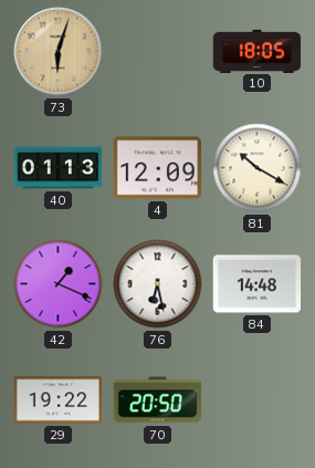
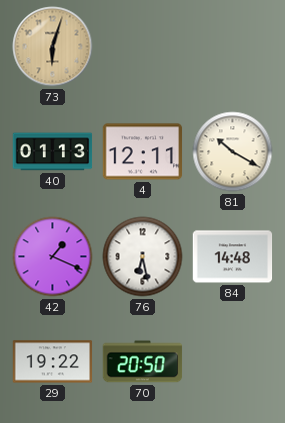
10: 18:05 -> none (258, 51)
4: 12:09 -> 12:11 (143, 152)
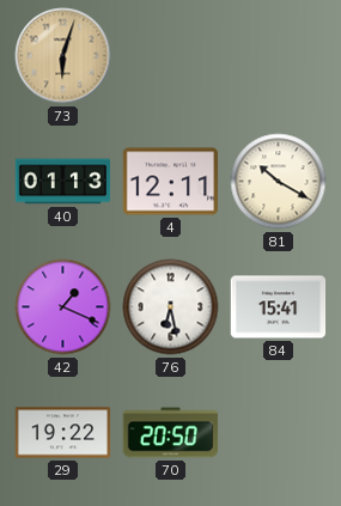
84: 14:48 -> 15:41 (279, 307)
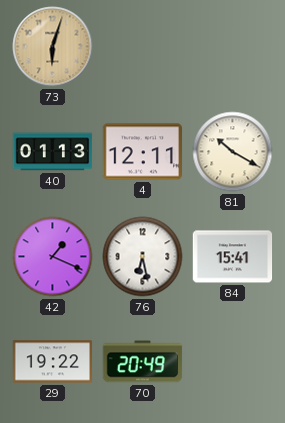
70: 20:50 -> 20:49 (143, 362)
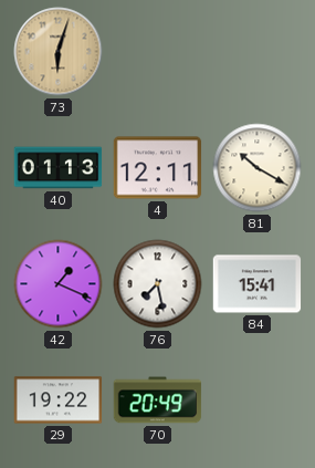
76: 6:28 -> 7:28 (158, 284)
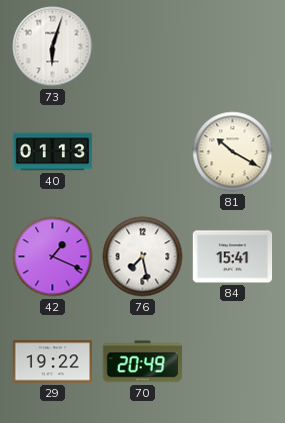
73 dial: champagne -> white (53, 47)
4: 12:11 -> none (158, 168)
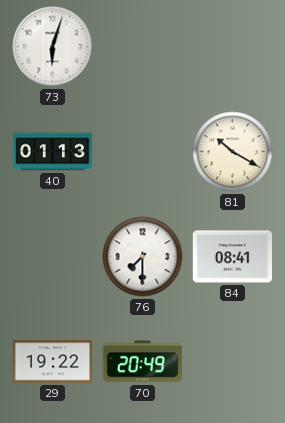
42: 1:19 -> none (53, 257)
76: 7:28 -> 7:30 (143, 257)
84: 15:41 -> 08:41 (233, 257)
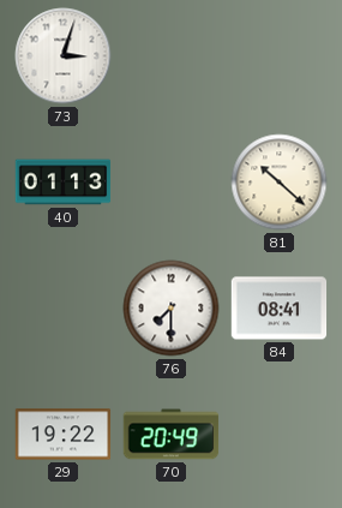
73: 6:03 -> 3:03 (64, 56)
81: 10:20 -> 10:22 (280, 183)
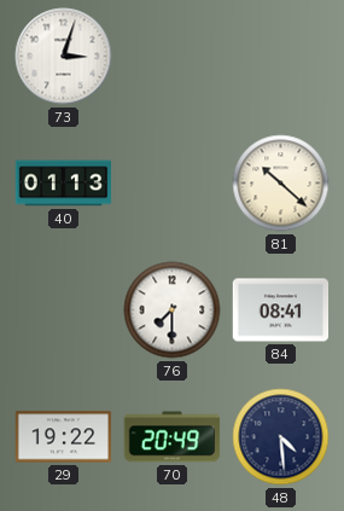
48: none -> 4:29 (281, 437)
